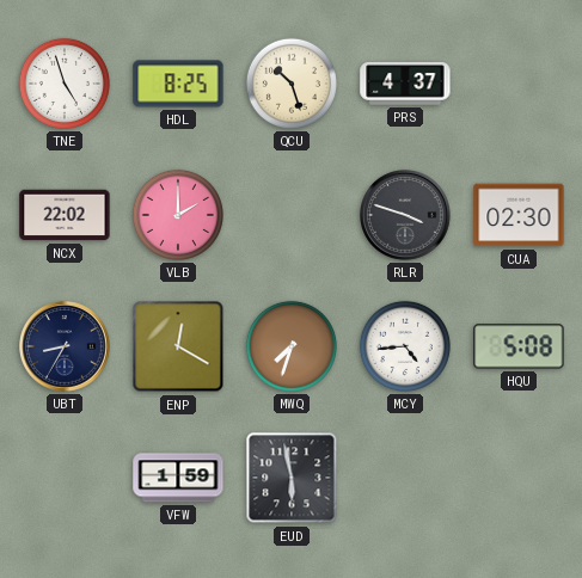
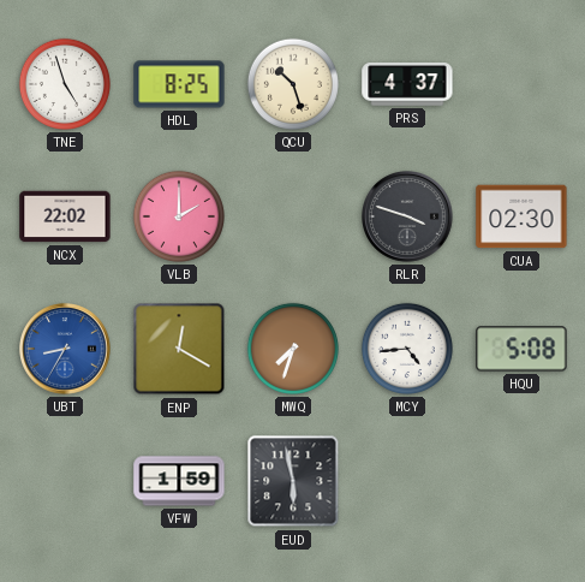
UBT dial: navy -> blue (66, 350)
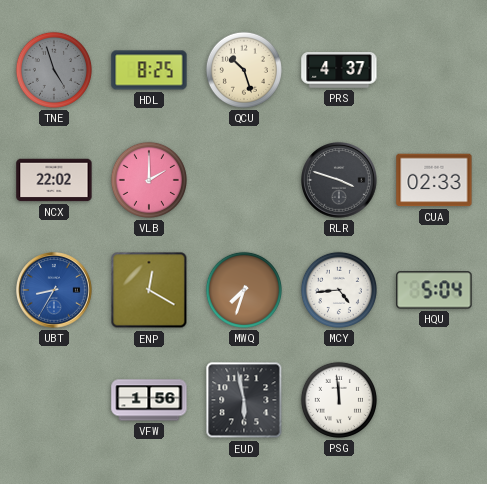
TNE dial: white -> grey (54, 70)
CUA: 02:30 -> 02:33 (434, 180)
HQU: 5:08 -> 5:04 (434, 290)
VFW: 1:59 -> 1:56 (149, 400)
PSG: none -> 11:59 (339, 400)
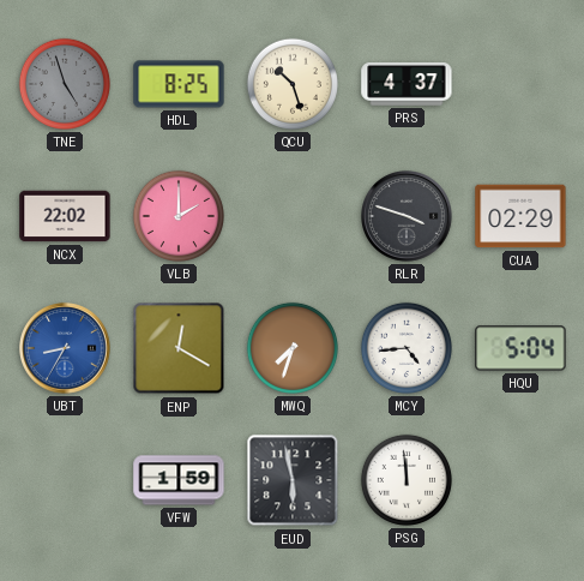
CUA: 02:33 -> 02:29 (520, 216)
VFW: 1:56 -> 1:59 (179, 480)
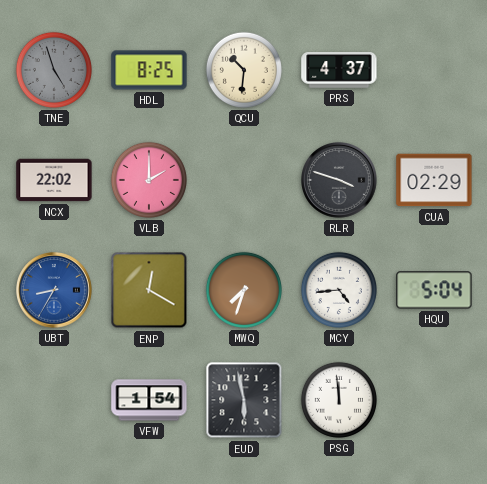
QCU: 10:27 -> 10:31 (244, 70)
VFW: 1:59 -> 1:54 (149, 400)
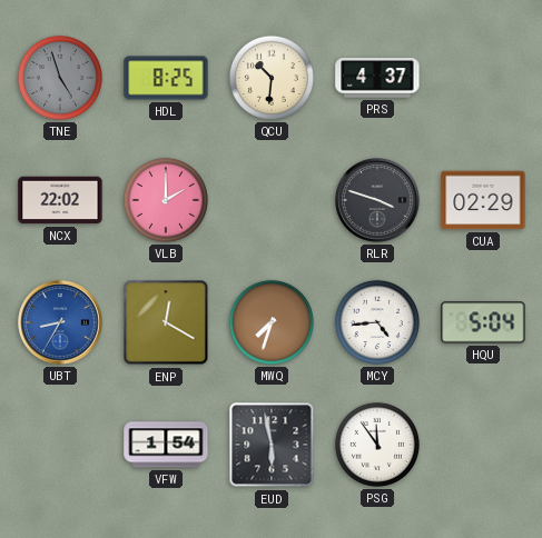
PSG: 11:59 -> 11:54 (377, 445)
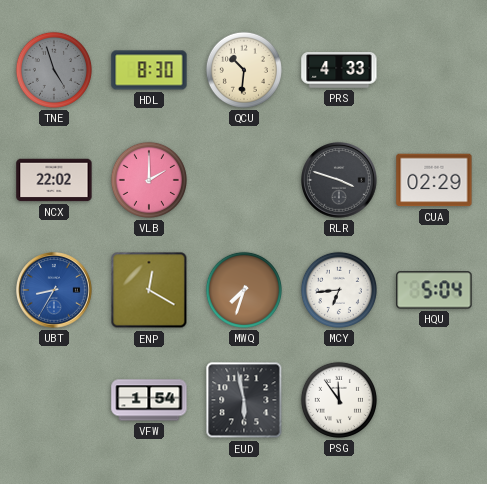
HDL: 8:25 -> 8:30 (149, 70)
PRS: 4:37 -> 4:33 (339, 70)
MCY: 4:44 -> 6:44 (339, 290)
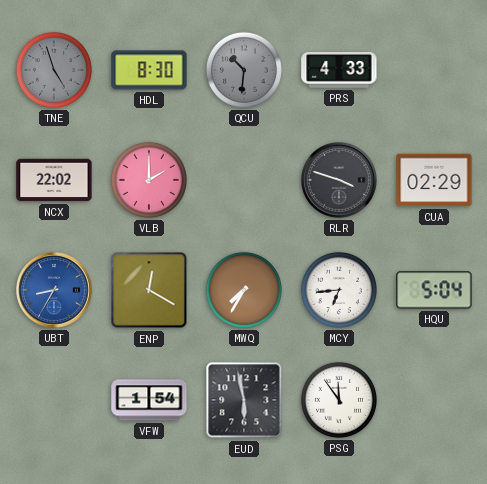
QCU dial: cream -> grey (244, 70)
MWQ: 7:33 -> 7:35 (244, 290)
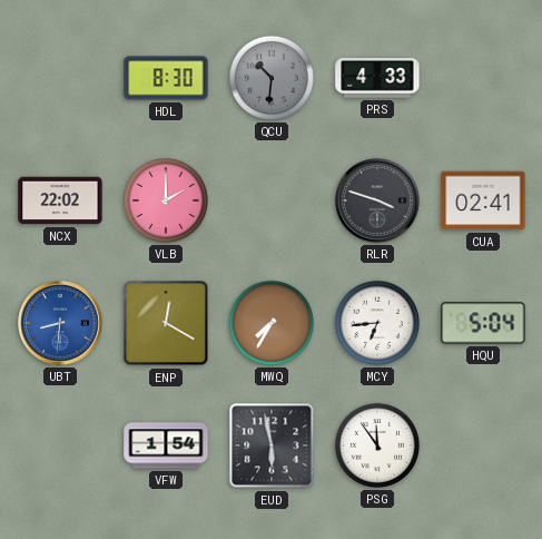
TNE: 4:57 -> none (54, 70)
CUA: 02:29 -> 02:41 (483, 200)
UBT: 8:35 -> 8:31 (61, 324)
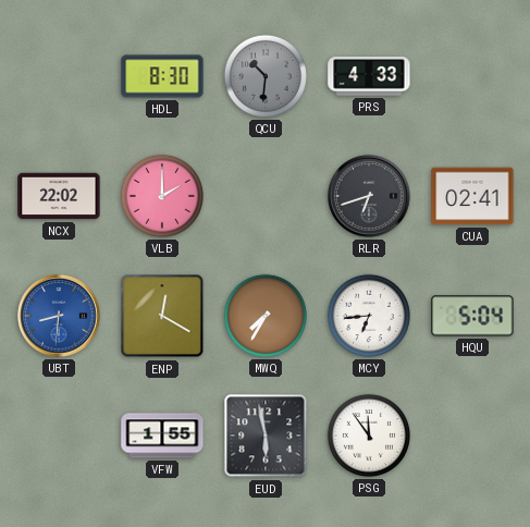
RLR: 3:48 -> 6:42 (370, 197)
VFW: 1:54 -> 1:55 (162, 436)
